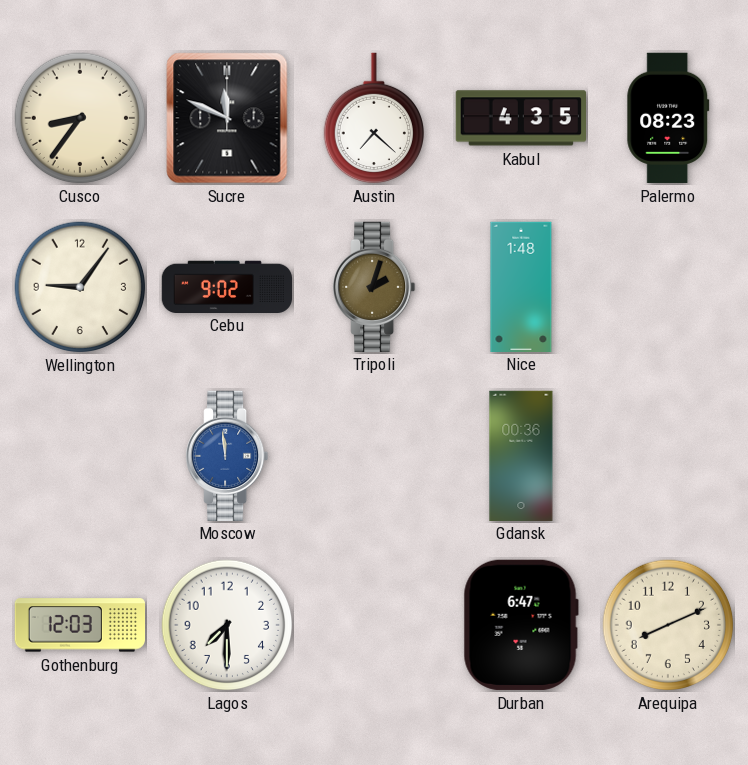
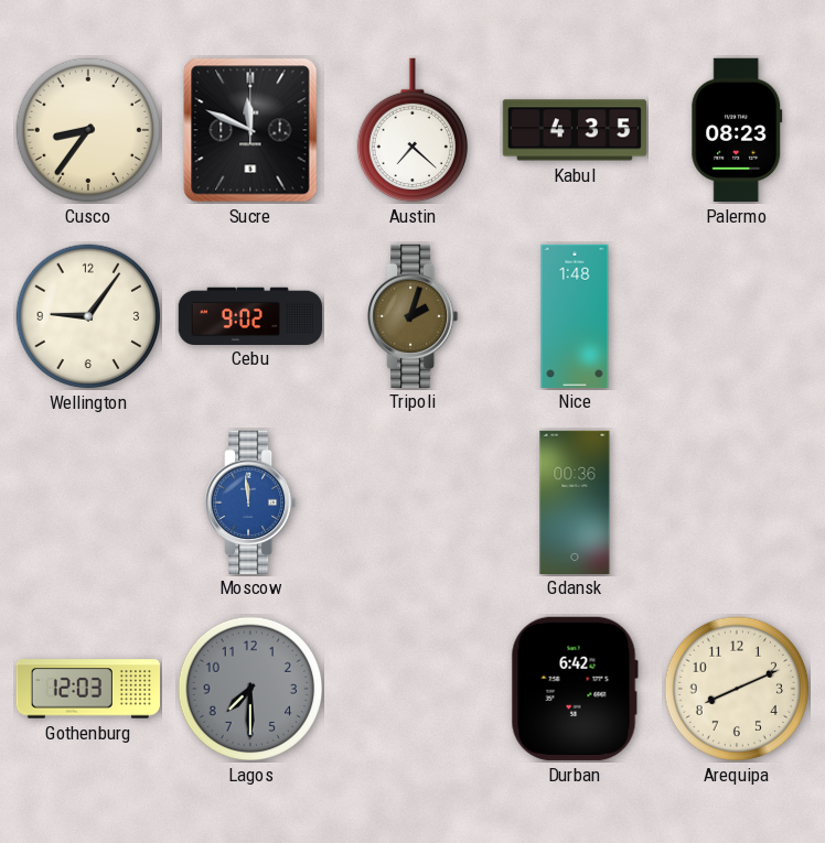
Lagos dial: white -> grey (250, 689)
Durban: 6:47 -> 6:42 (575, 689)
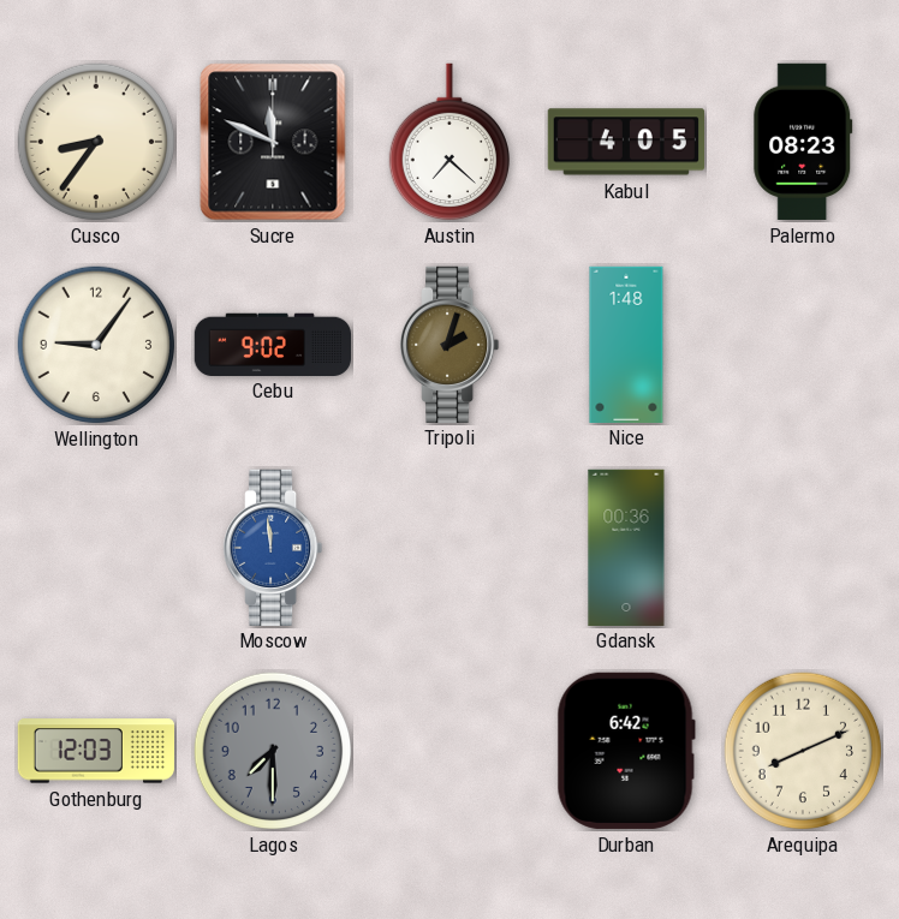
Kabul: 4:35 -> 4:05 (625, 142)
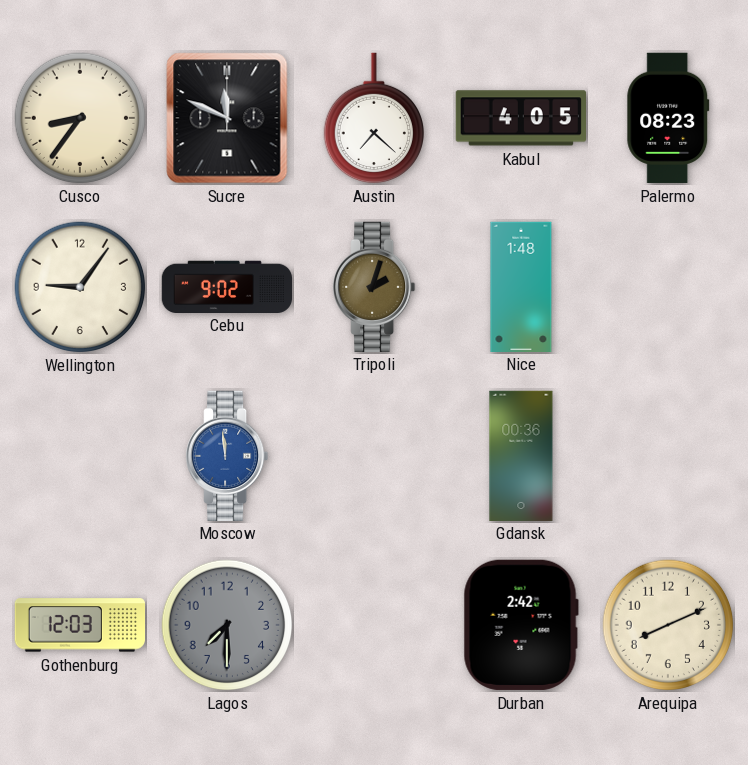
Durban: 6:42 -> 2:42 (521, 625)
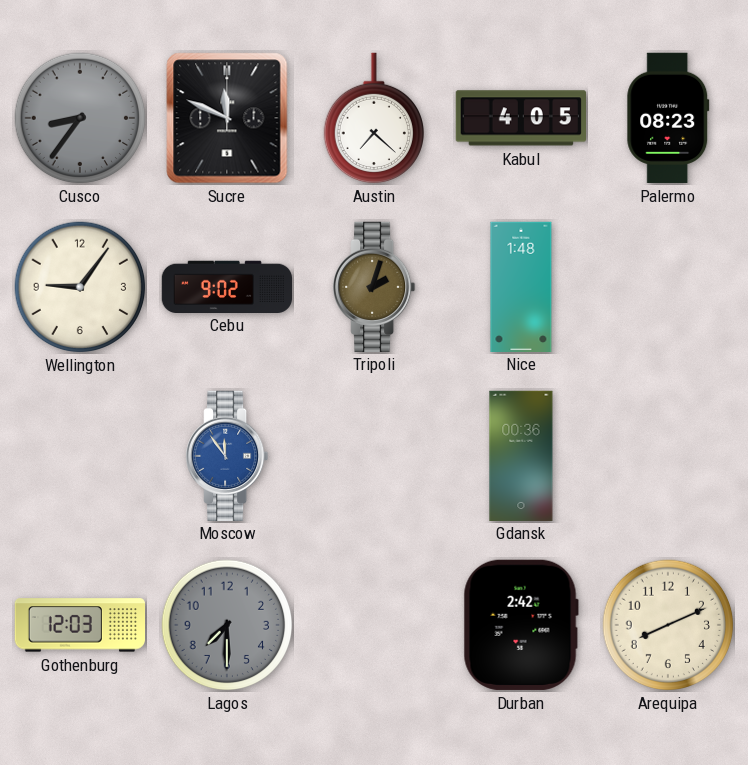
Cusco dial: cream -> grey (80, 118)
Moscow: 11:59 -> 11:54 (227, 455)
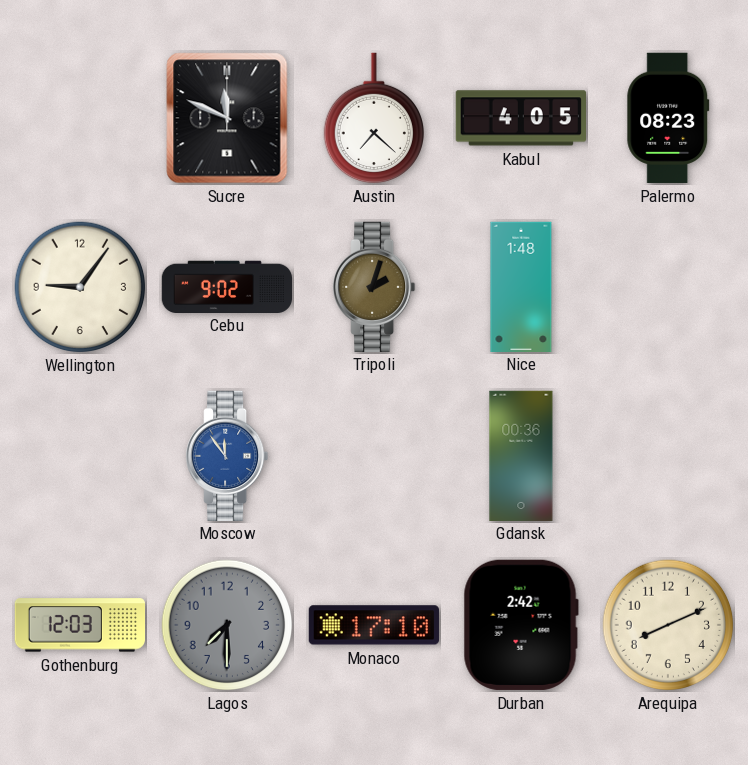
Cusco: 8:36 -> none (80, 118)
Monaco: none -> 17:10 (374, 625)
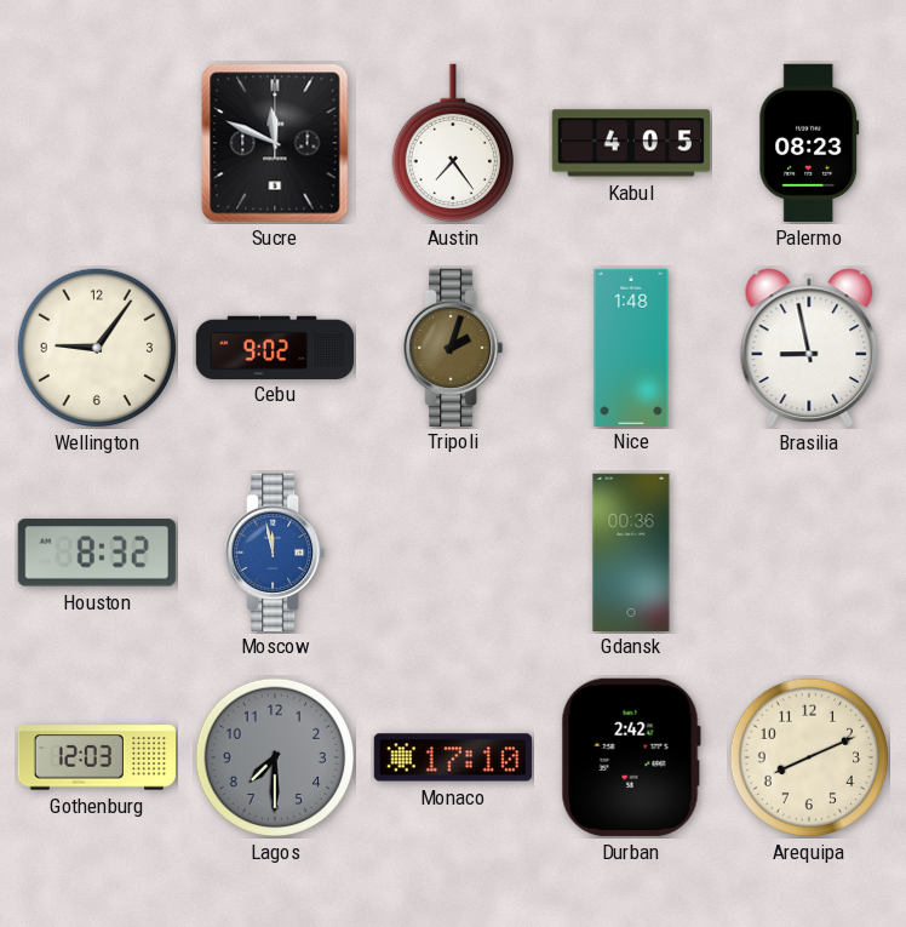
Austin: 7:22 -> 7:24 (452, 143)
Brasilia: none -> 8:58 (809, 348)
Houston: none -> 8:32 (97, 553)
Moscow: 11:54 -> 11:58 (275, 551)
